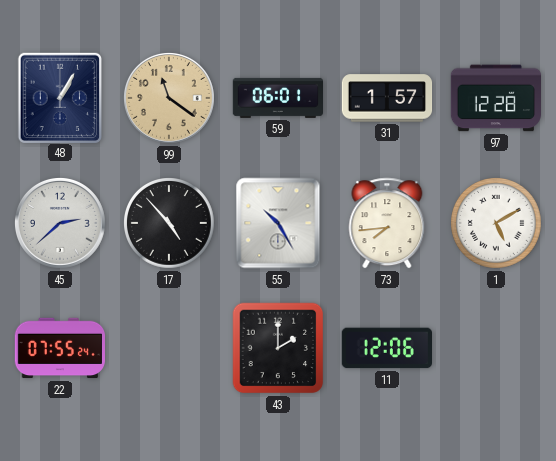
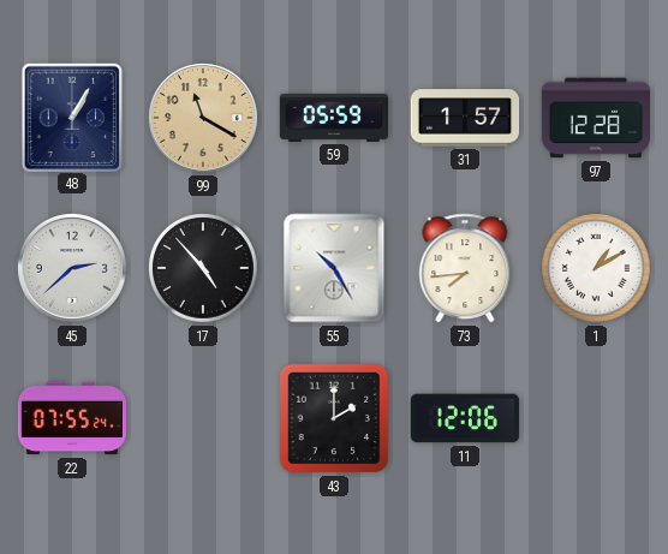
99: 11:21 -> 11:20 (203, 118)
59: 06:01 -> 05:59 (333, 118)
1: 5:10 -> 1:10 (597, 269)
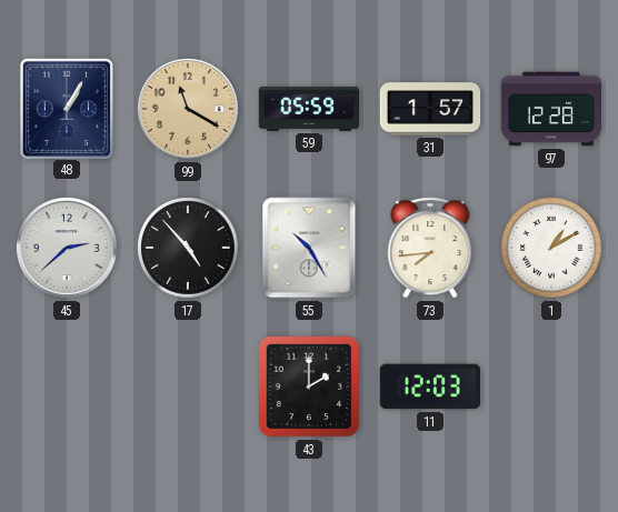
22: 07:55 -> none (71, 418)
11: 12:06 -> 12:03 (429, 386)
